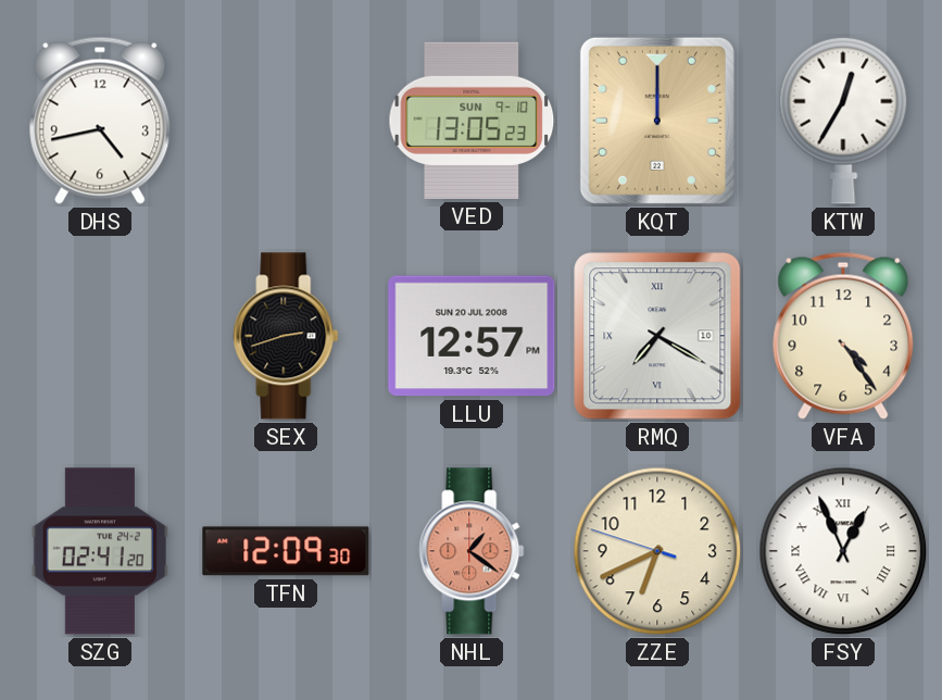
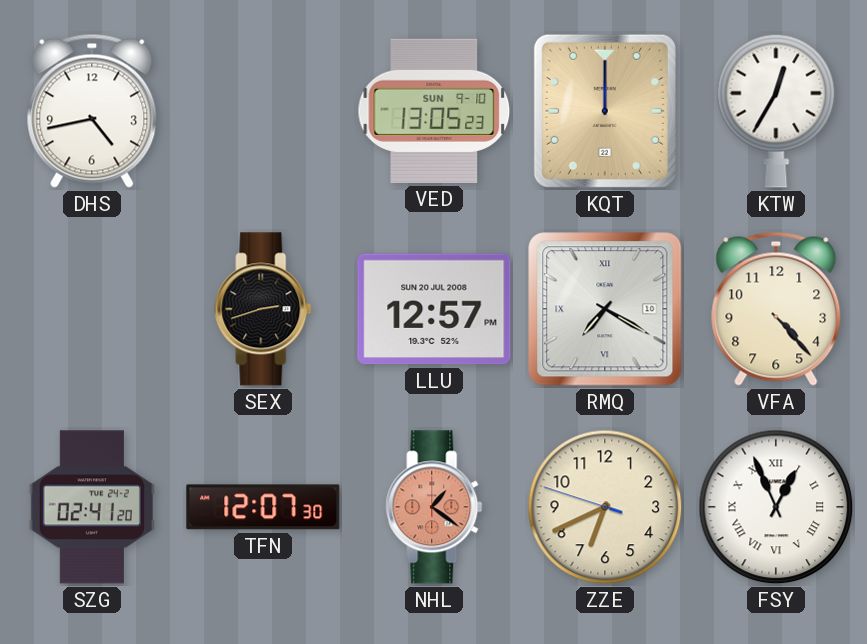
VFA: 4:24 -> 4:23 (776, 309)
TFN: 12:09 -> 12:07 (263, 507)
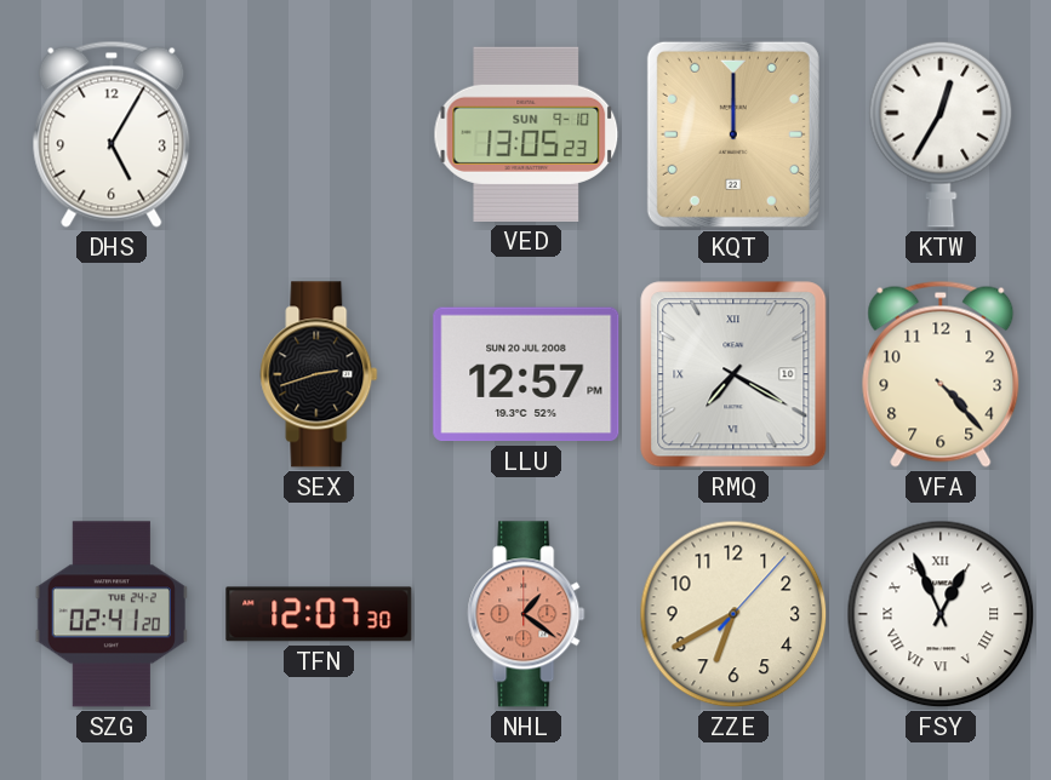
DHS: 4:43 -> 5:05 (112, 134)
ZZE: 6:40:48 -> 6:40:07 (733, 614)
